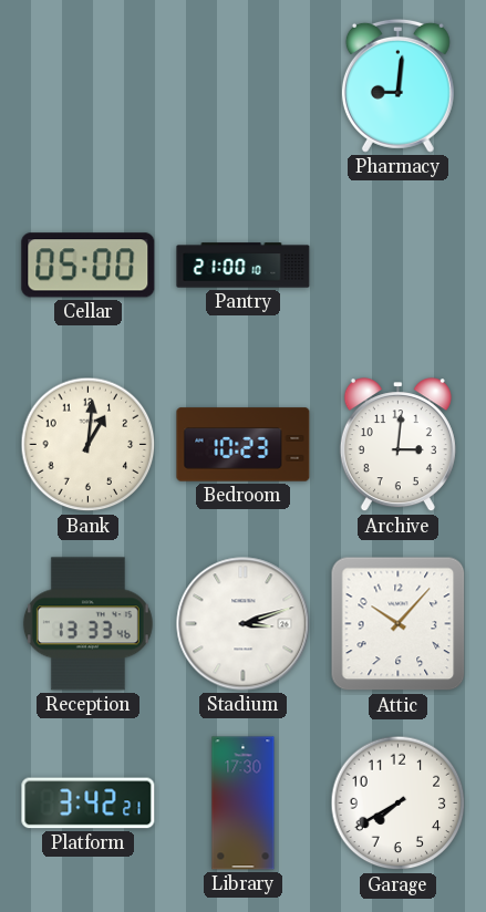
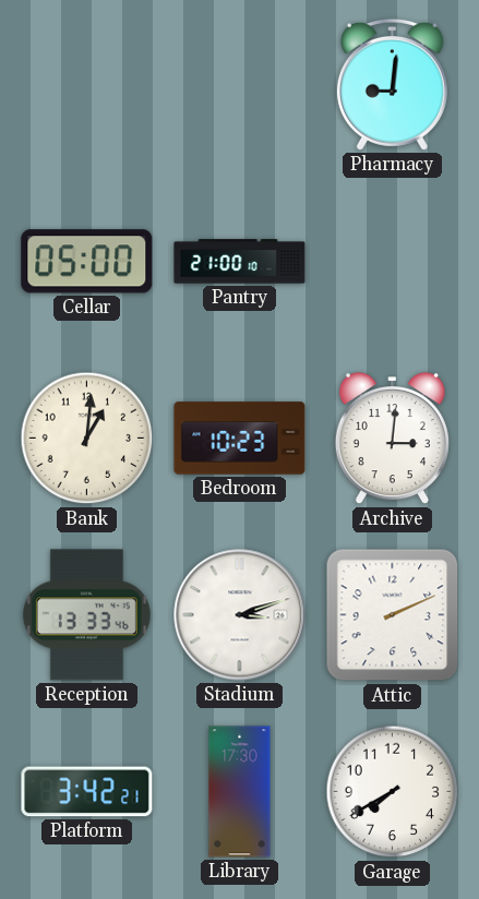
Attic: 10:07 -> 2:11 (393, 615)
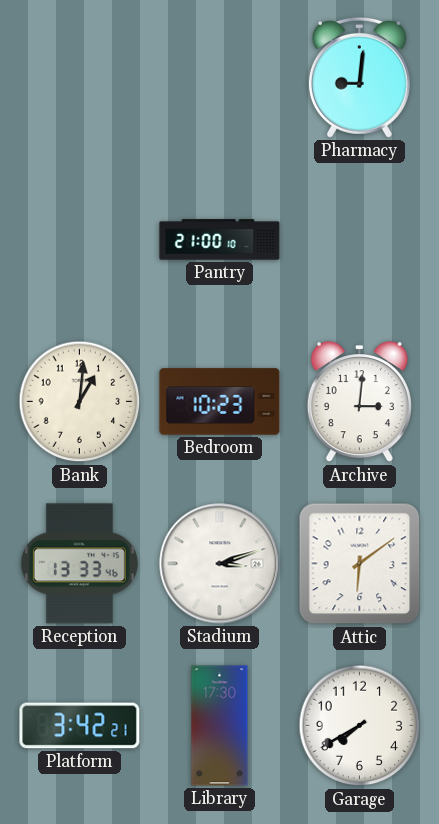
Cellar: 05:00 -> none (87, 262)
Attic: 2:11 -> 6:09 (360, 564)
